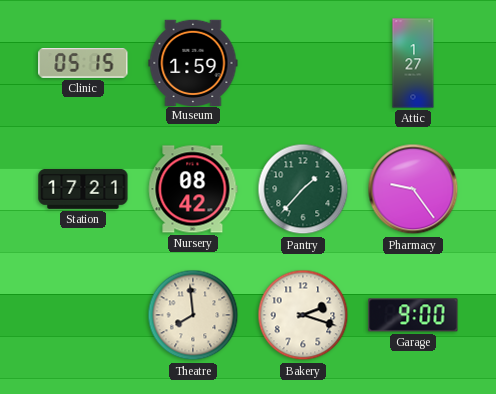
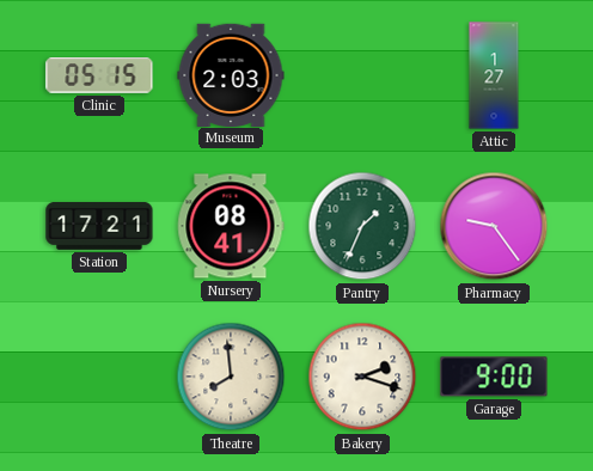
Museum: 1:59 -> 2:03 (231, 74)
Nursery: 08:42 -> 08:41 (231, 226)
Pantry: 1:37 -> 1:34 (362, 226)
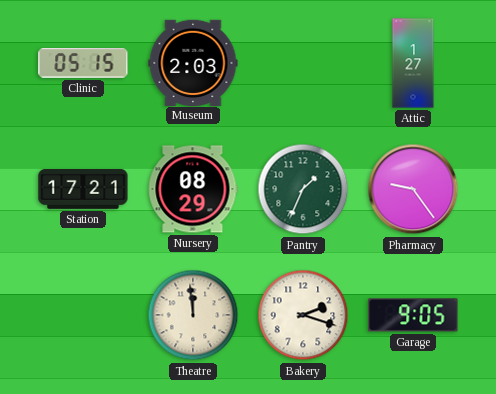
Nursery: 08:41 -> 08:29 (193, 189)
Theatre: 7:59 -> 11:59 (193, 315)
Garage: 9:00 -> 9:05 (413, 315)
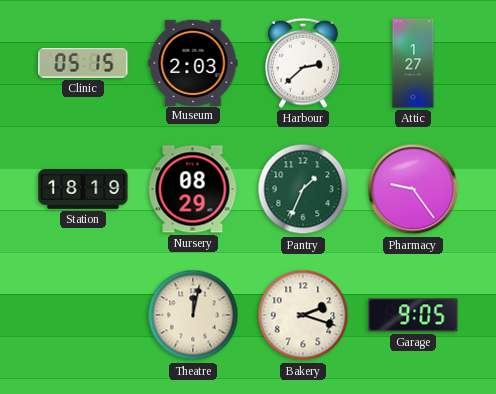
Harbour: none -> 2:38 (304, 63)
Station: 17:21 -> 18:19 (83, 189)
Theatre: 11:59 -> 12:02 (193, 315)
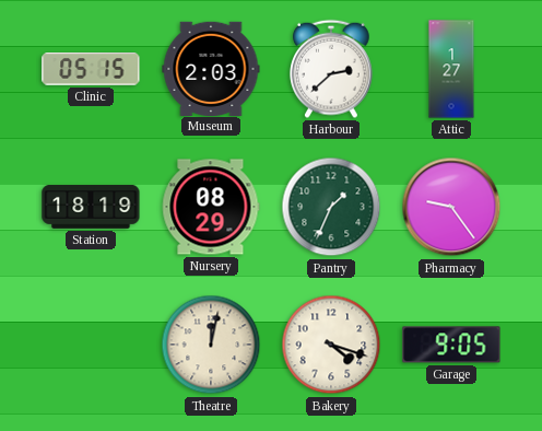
Bakery: 2:18 -> 4:18 (331, 345)
